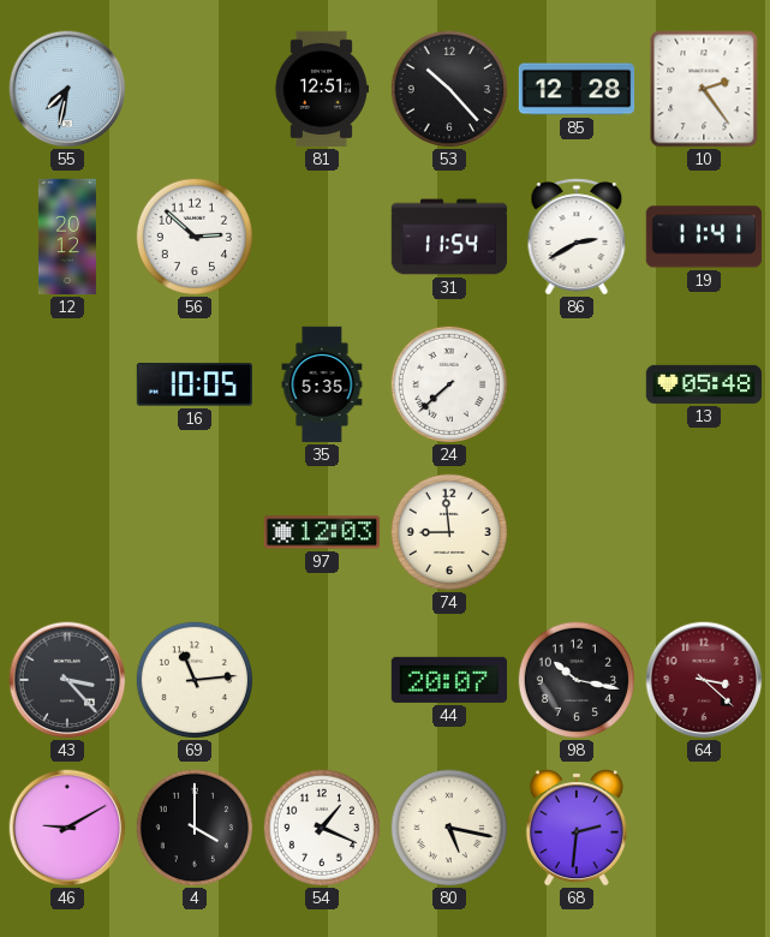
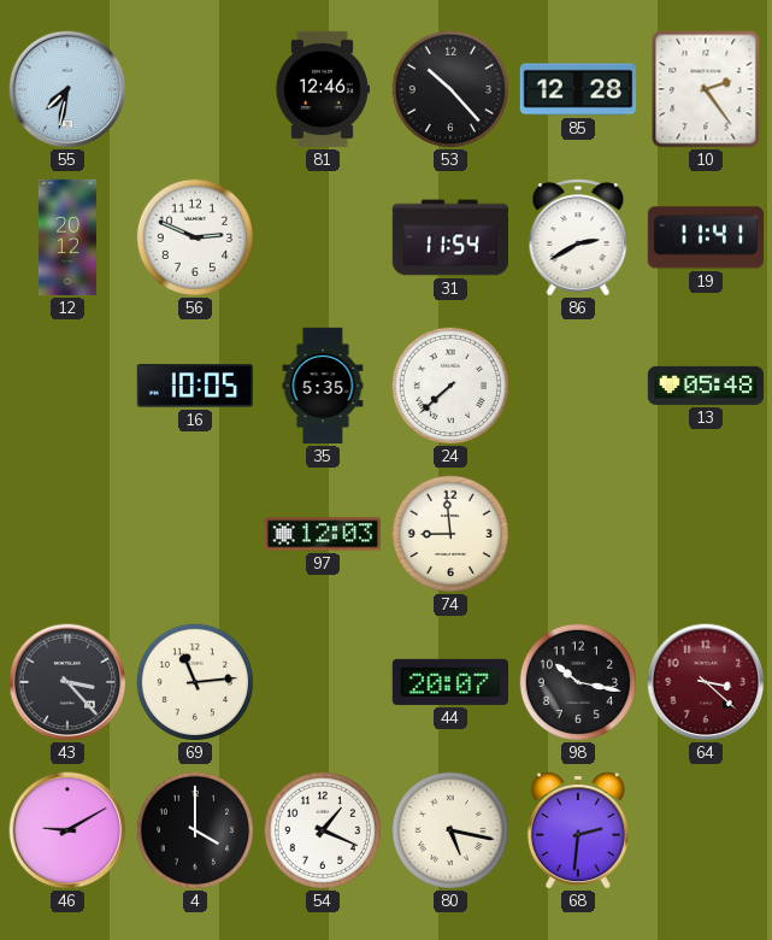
81: 12:51 -> 12:46 (322, 89)
56: 2:52 -> 2:49 (194, 236)
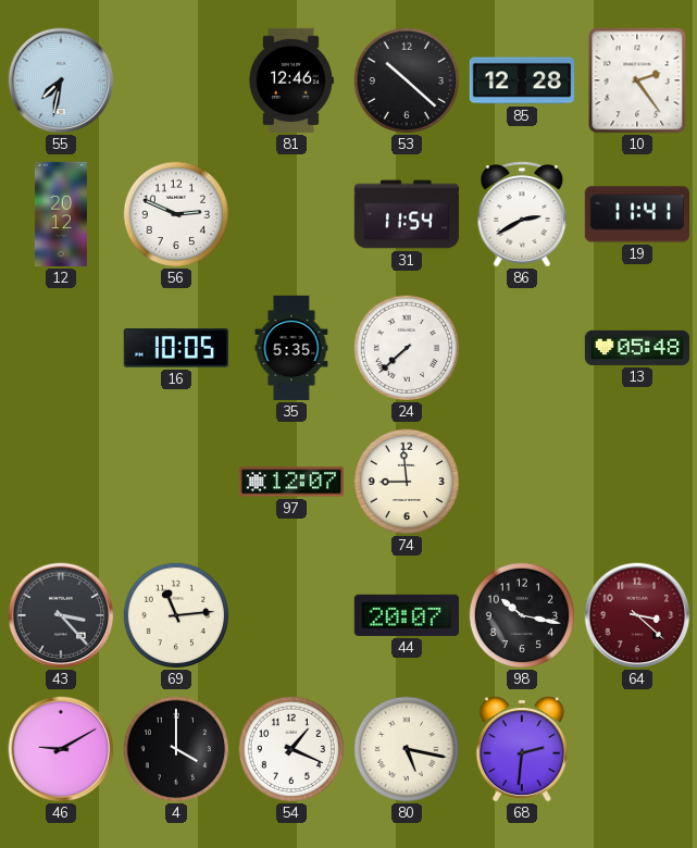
53: 10:23 -> 10:22 (406, 79)
97: 12:03 -> 12:07 (290, 482)
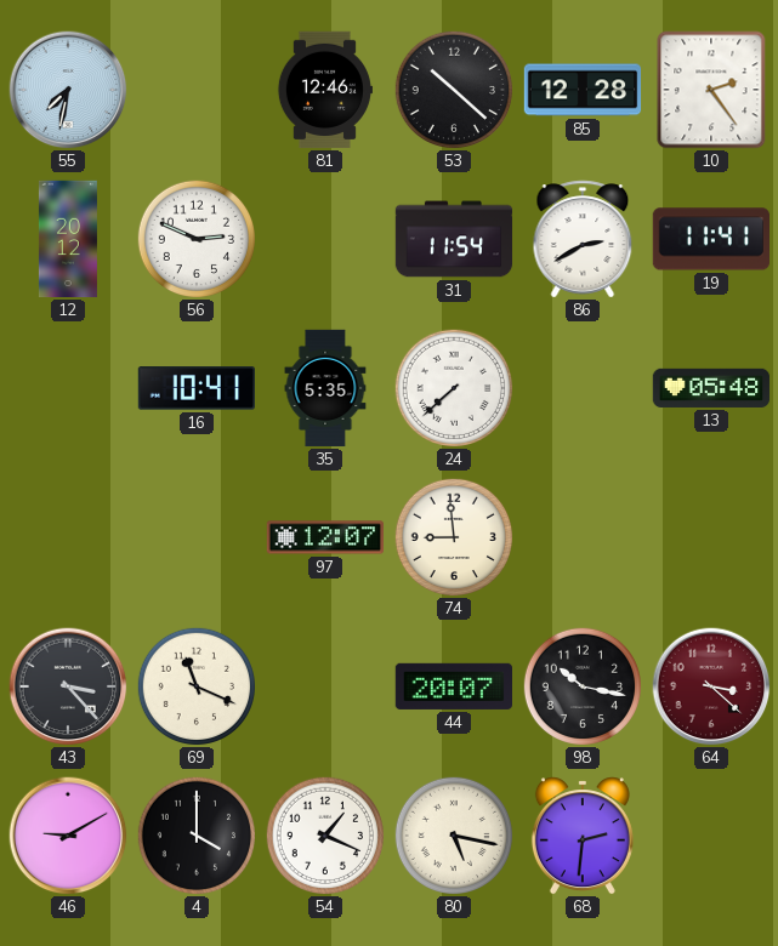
16: 10:05 -> 10:41 (195, 388)
69: 11:14 -> 11:19 (195, 685)
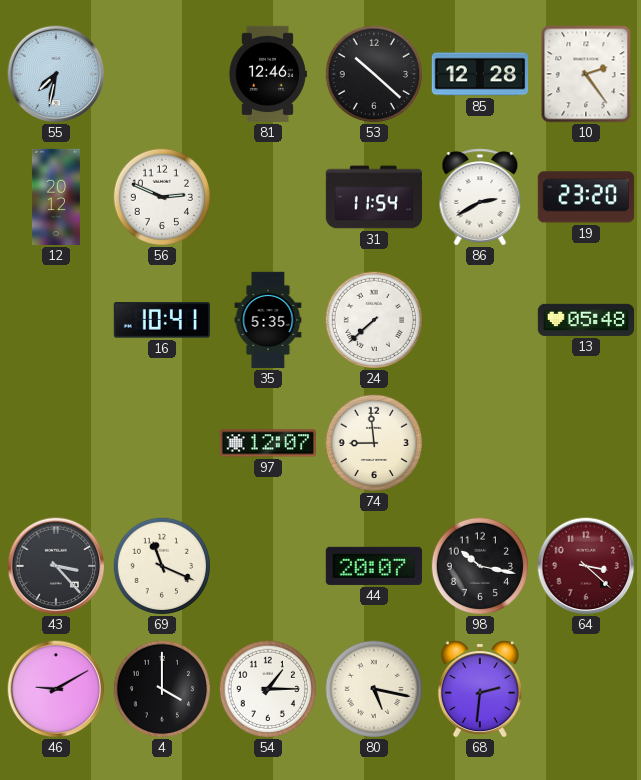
19: 11:41 -> 23:20 (585, 197)
54: 1:19 -> 1:15 (267, 688)
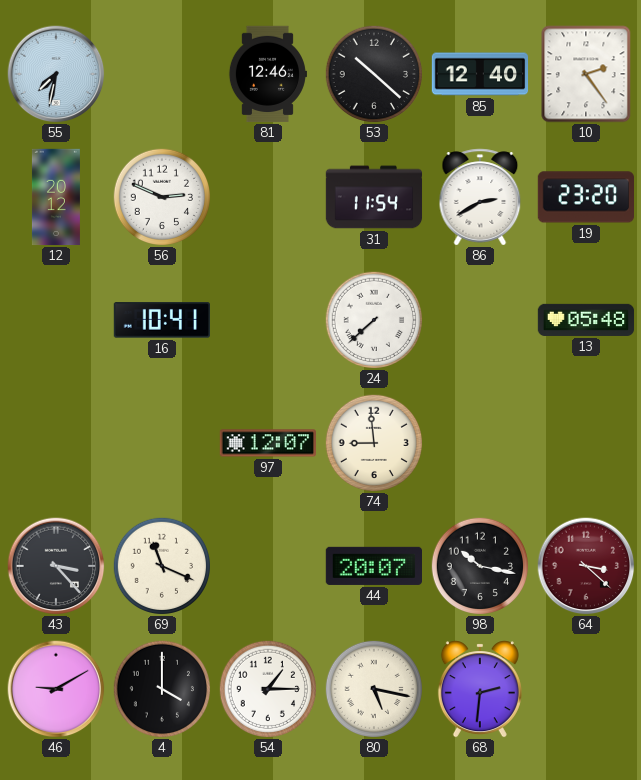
85: 12:28 -> 12:40 (480, 74)
35: 5:35 -> none (268, 320)
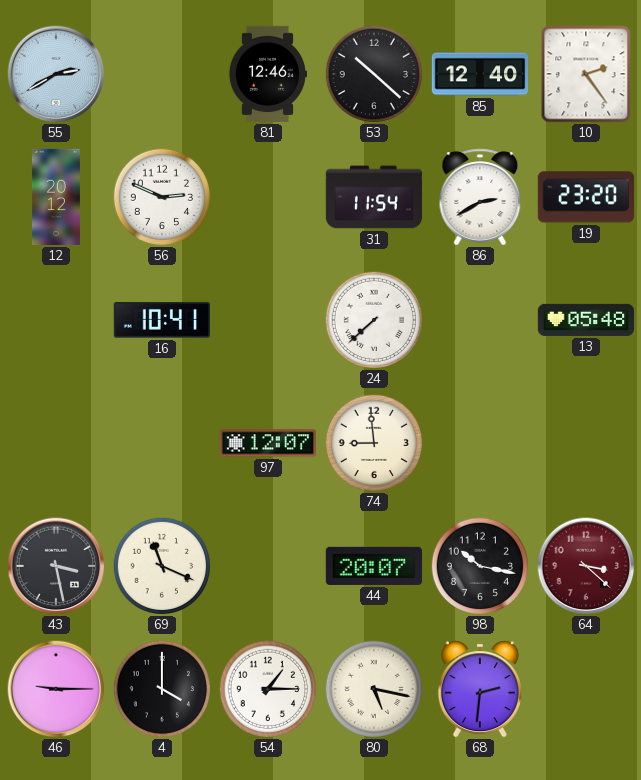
55: 7:32 -> 2:40 (56, 74)
43: 3:23 -> 3:28 (56, 566)
46: 9:10 -> 9:15 (56, 689)
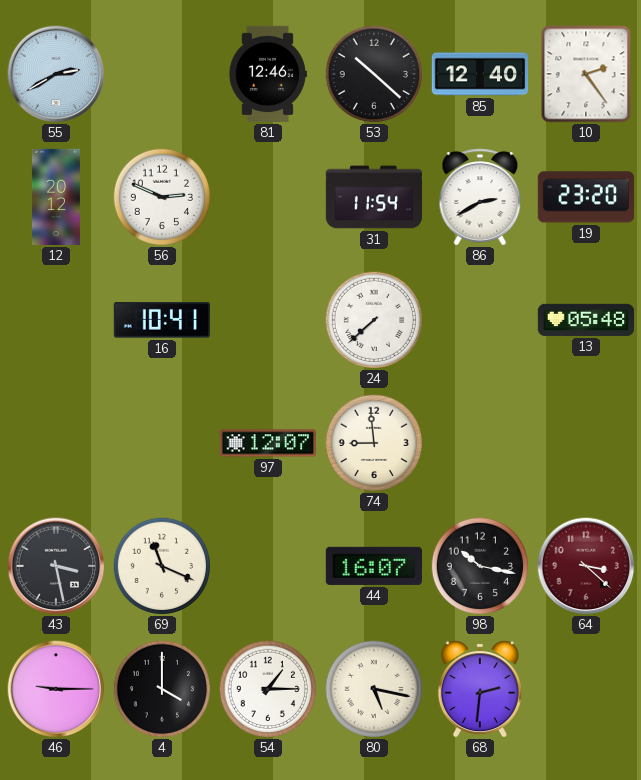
44: 20:07 -> 16:07 (373, 566)
